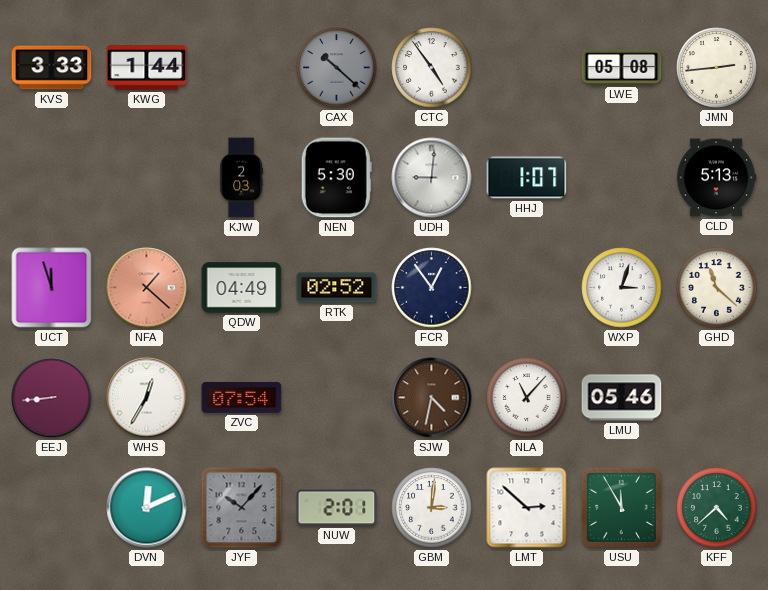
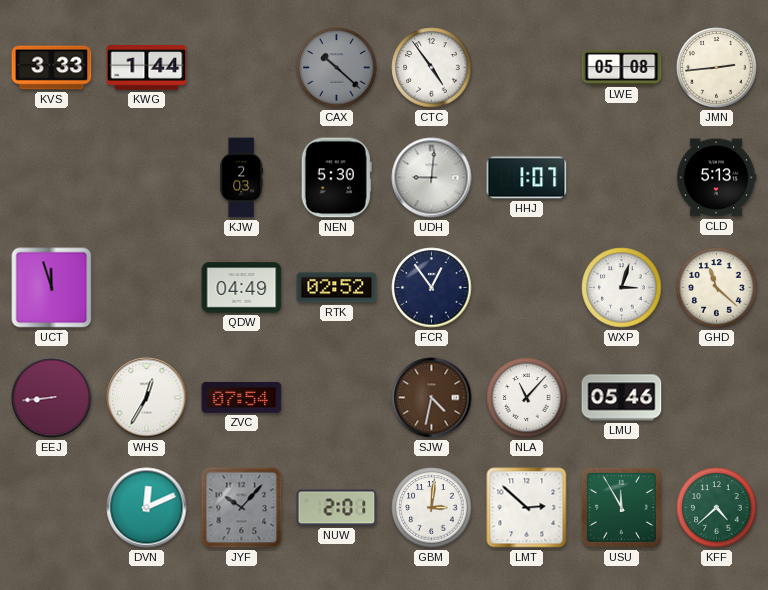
NFA: 1:22 -> none (147, 288)
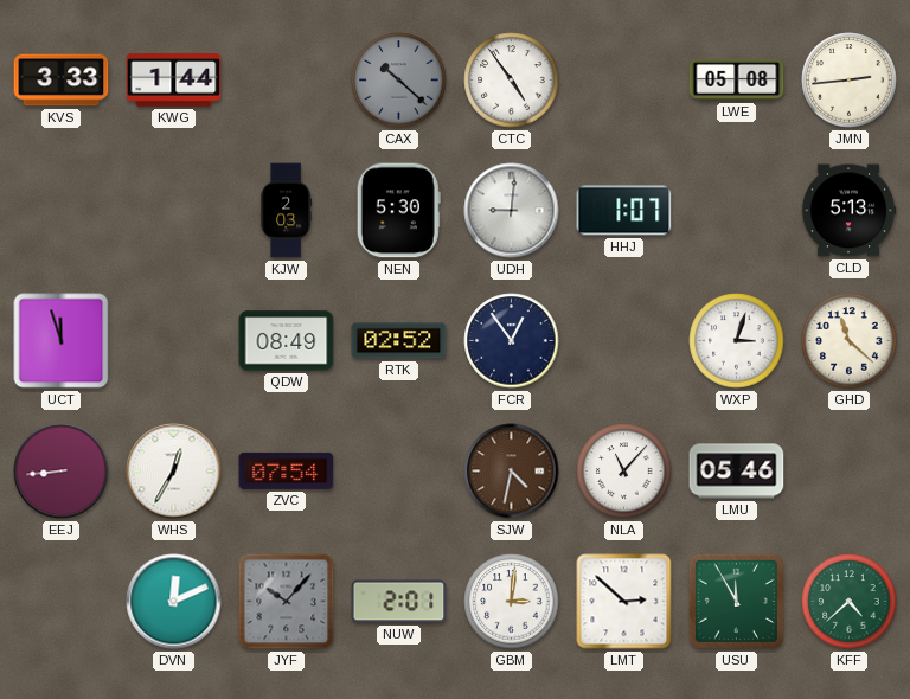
QDW: 04:49 -> 08:49 (287, 341)
